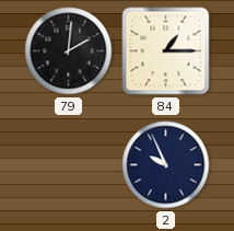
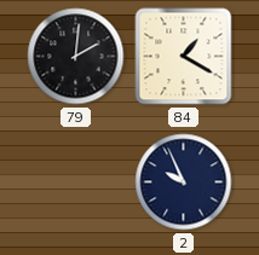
84: 1:15 -> 1:20 (184, 57)
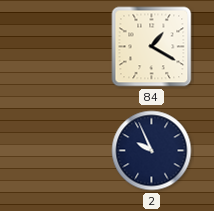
79: 2:01 -> none (76, 57)
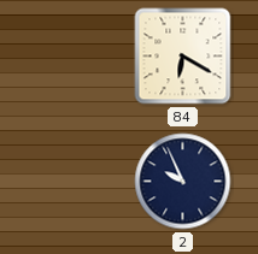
84: 1:20 -> 6:20 (183, 57)
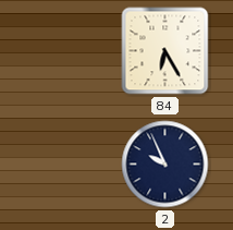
84: 6:20 -> 6:25 (165, 51)
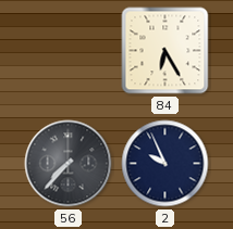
56: none -> 7:37 (69, 164)
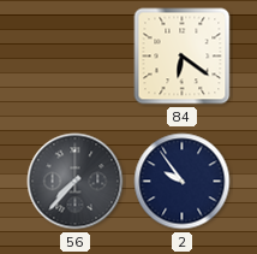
84: 6:25 -> 6:21 (183, 57)
2: 9:56 -> 9:54 (183, 182)
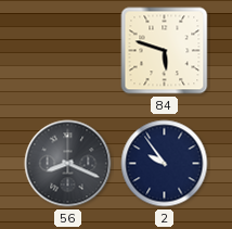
84: 6:21 -> 5:48 (165, 51)
56: 7:37 -> 8:19 (68, 164)
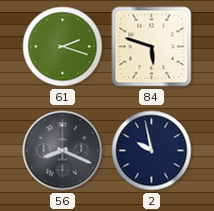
61: none -> 2:18 (63, 47)
2: 9:54 -> 9:58 (152, 151)
